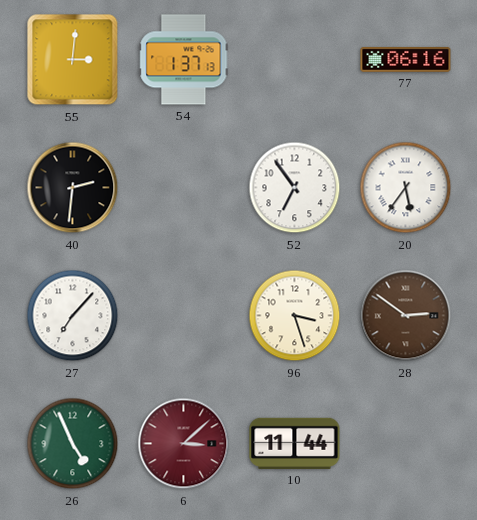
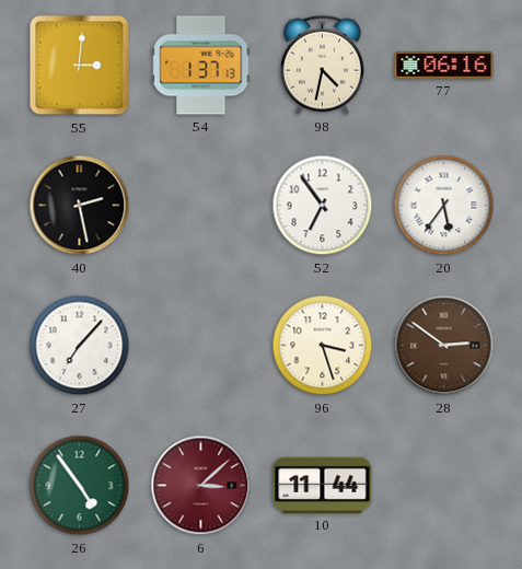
98: none -> 4:32 (322, 65)
40: 2:31 -> 2:28 (80, 206)
26: 4:56 -> 4:54 (80, 486)
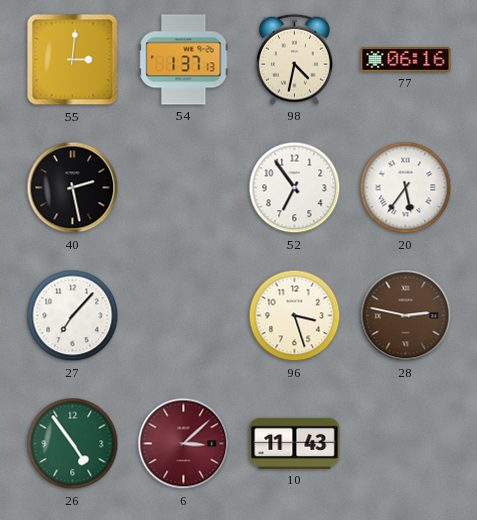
28: 2:51 -> 2:47 (406, 316)
10: 11:44 -> 11:43 (295, 443)
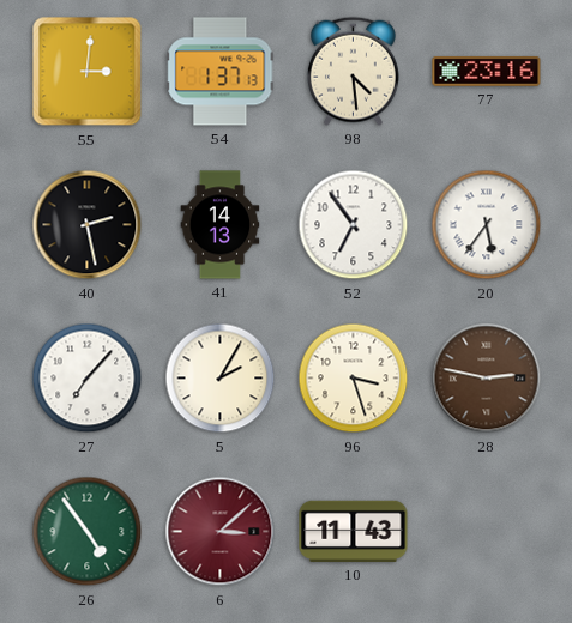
98: 4:32 -> 4:29 (353, 71)
77: 06:16 -> 23:16 (487, 72)
41: none -> 14:13 (221, 225)
5: none -> 2:05 (221, 379)
